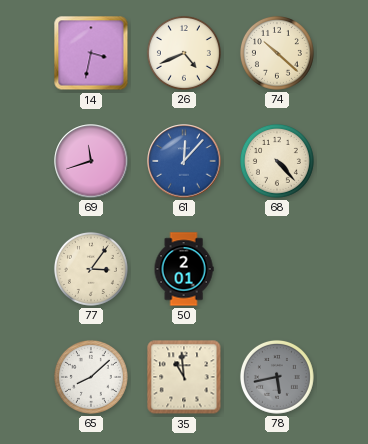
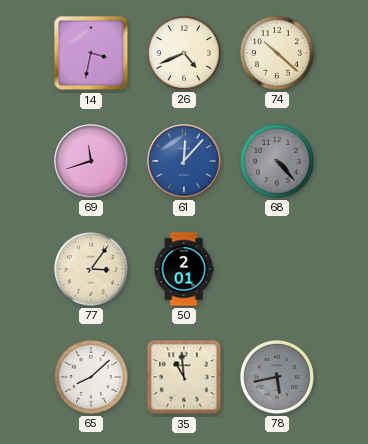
68 dial: cream -> grey (277, 161)
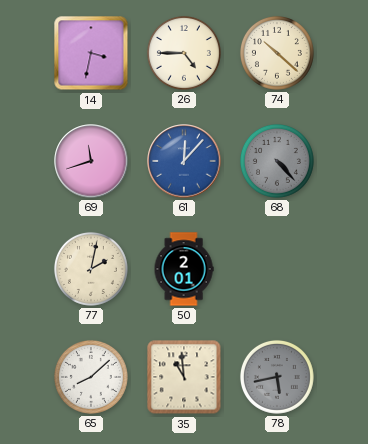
26: 4:41 -> 4:45 (184, 53)
77: 3:06 -> 2:02 (91, 269)
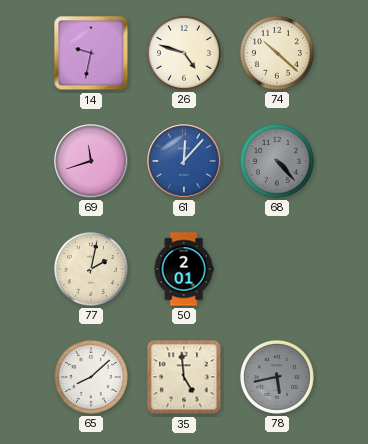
14: 3:32 -> 9:32 (91, 53)
26: 4:45 -> 4:48 (184, 53)
35: 10:59 -> 4:59 (184, 377)
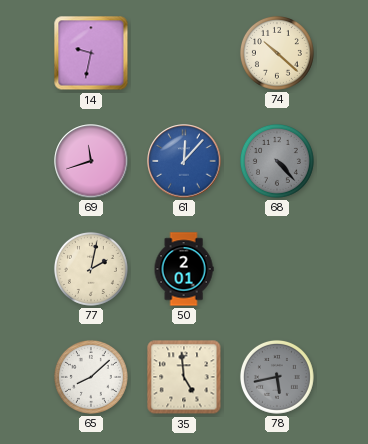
26: 4:48 -> none (184, 53)
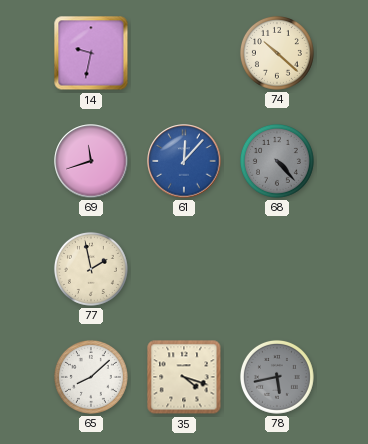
77: 2:02 -> 1:58 (91, 269)
50: 2:01 -> none (184, 269)
35: 4:59 -> 4:18 (184, 377)
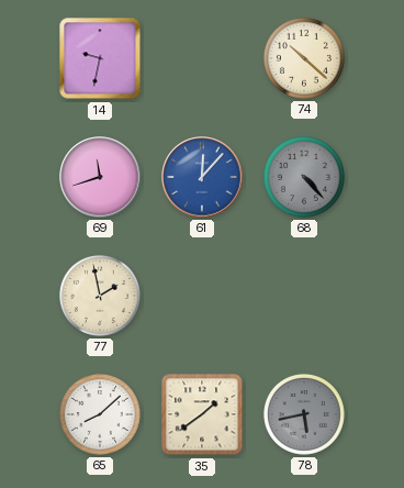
35: 4:18 -> 1:39 (202, 414)
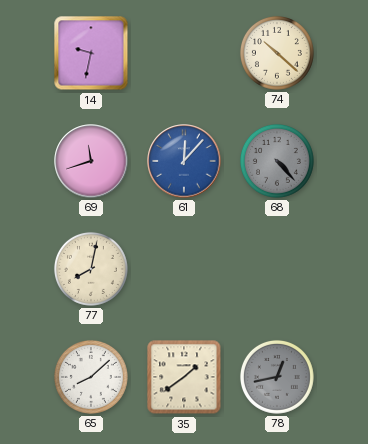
77: 1:58 -> 8:02 (91, 269)
78: 5:43 -> 12:43 (277, 377)
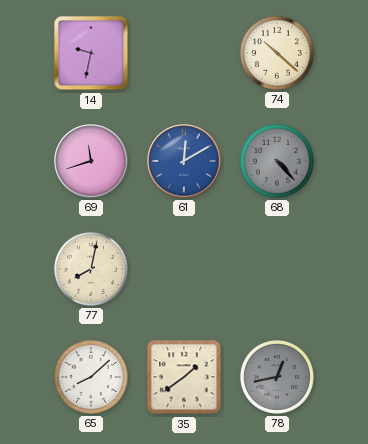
61: 12:07 -> 12:10 (184, 161)
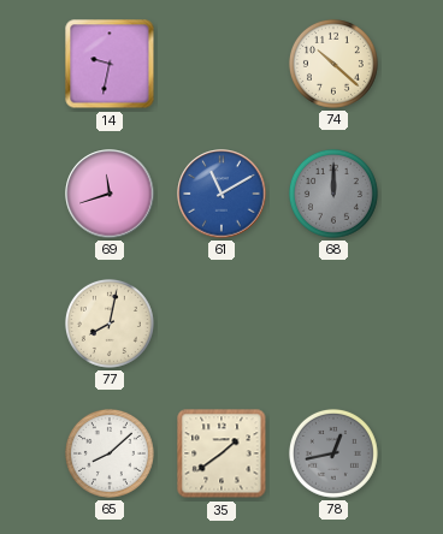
61: 12:10 -> 11:10 (221, 194)
68: 4:23 -> 12:00 (333, 194)
